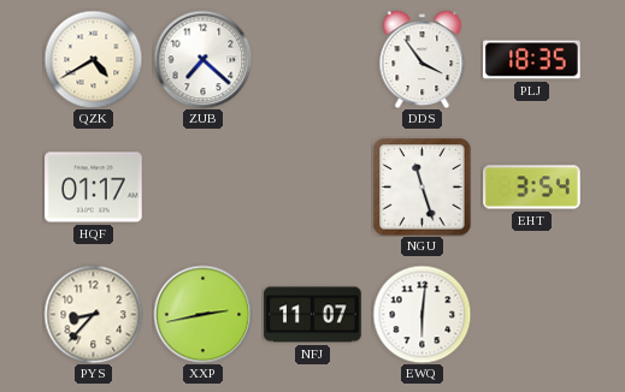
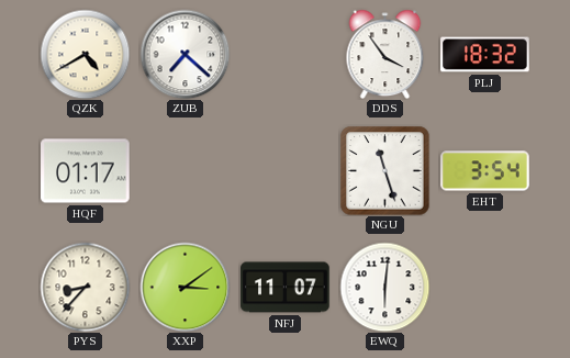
PLJ: 18:35 -> 18:32 (485, 55)
XXP: 2:43 -> 3:09 (185, 287)
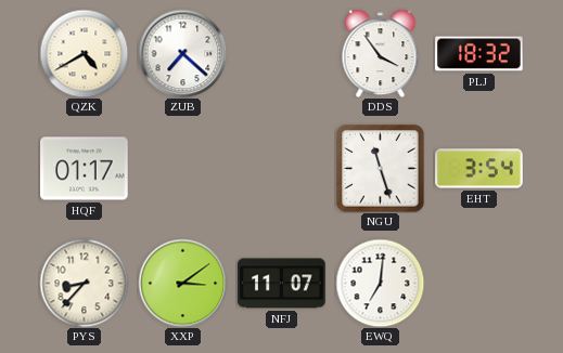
EWQ: 6:01 -> 7:01 (380, 283)
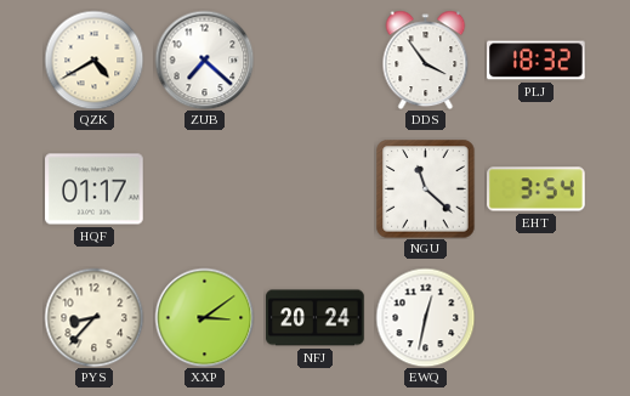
NGU: 11:27 -> 11:22 (425, 188)
NFJ: 11:07 -> 20:24 (316, 318)
EWQ: 7:01 -> 12:32 (425, 317)
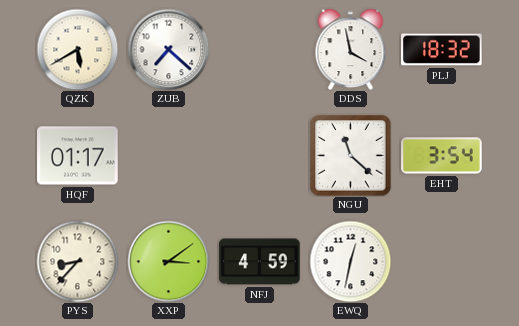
QZK: 4:40 -> 5:40 (77, 49)
DDS: 3:54 -> 3:58 (351, 49)
NFJ: 20:24 -> 4:59 (260, 262)
